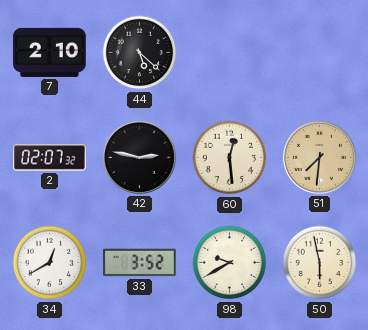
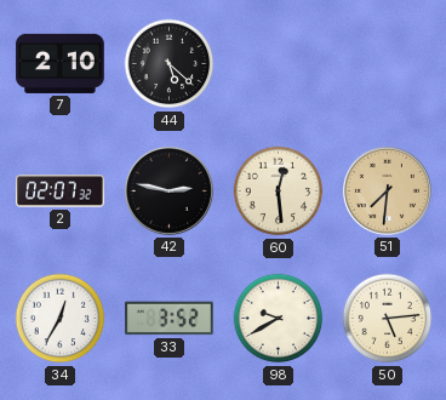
34: 12:40 -> 12:35 (61, 319)
50: 5:58 -> 5:14 (388, 319)
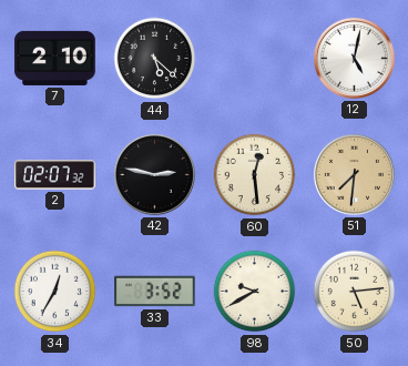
12: none -> 5:02 (354, 58)
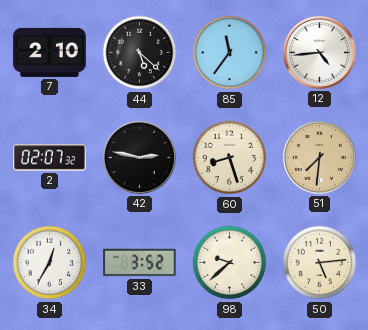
85: none -> 11:36 (230, 53)
12: 5:02 -> 4:44 (319, 52)
60: 12:29 -> 8:27 (230, 158)
98: 9:40 -> 9:38 (230, 263)
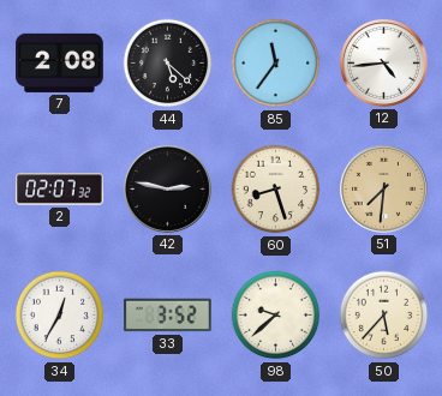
7: 2:10 -> 2:08 (60, 62)
50: 5:14 -> 5:37 (384, 316)
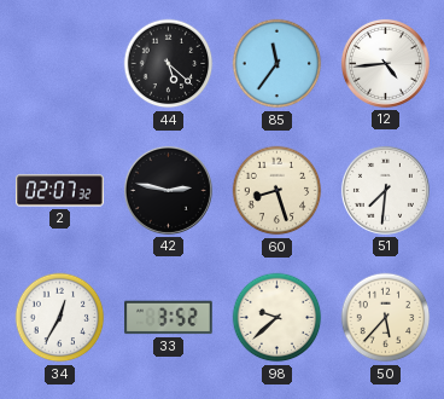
7: 2:08 -> none (60, 62)
51 dial: champagne -> white (385, 190)
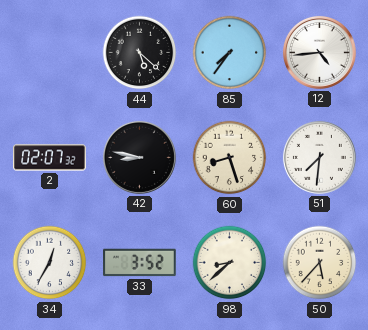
85: 11:36 -> 7:36 (230, 53)
42: 2:47 -> 8:47 (139, 157)
98: 9:38 -> 8:38 (230, 263)
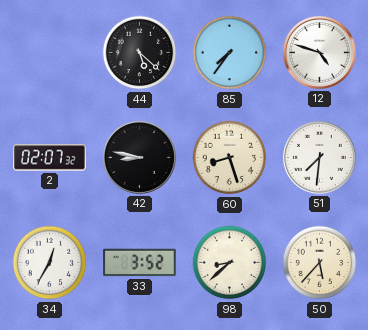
12: 4:44 -> 4:48 (319, 52)
